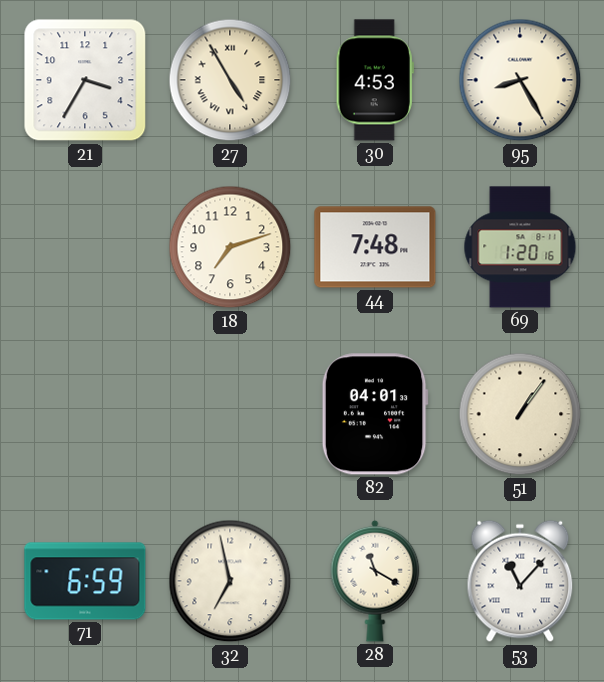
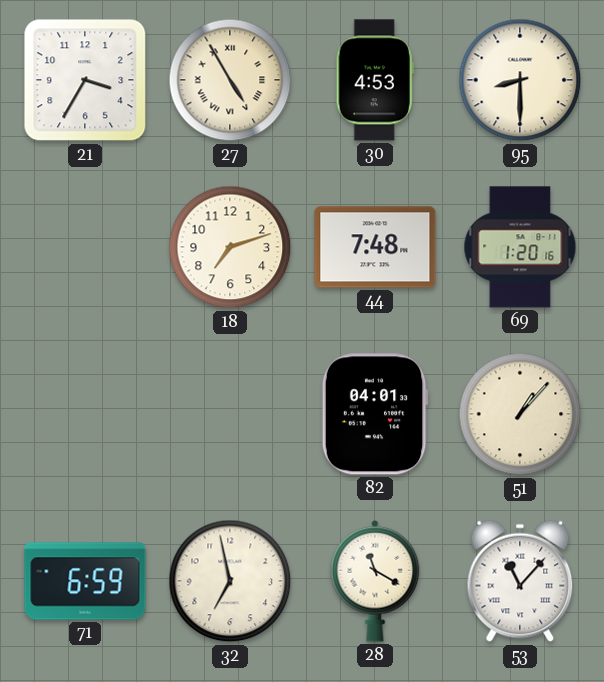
95: 8:25 -> 8:30 (520, 80)
51: 1:06 -> 1:07 (520, 414)
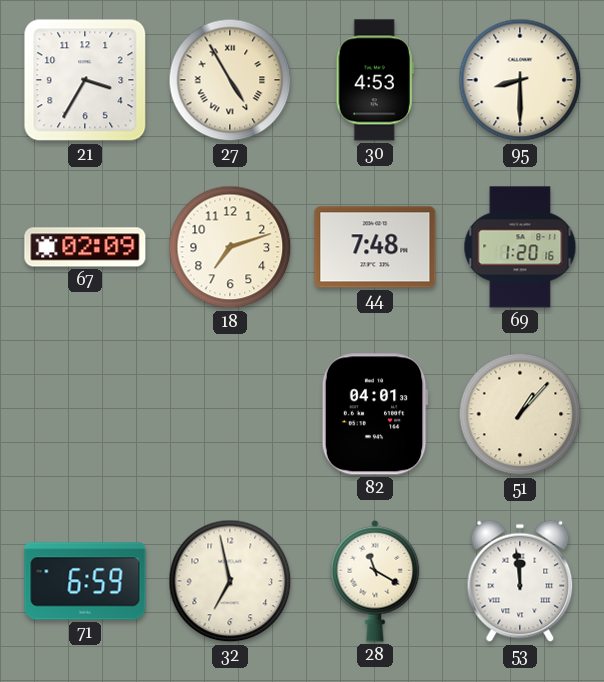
67: none -> 02:09 (85, 247)
53: 11:07 -> 11:59 (520, 581)
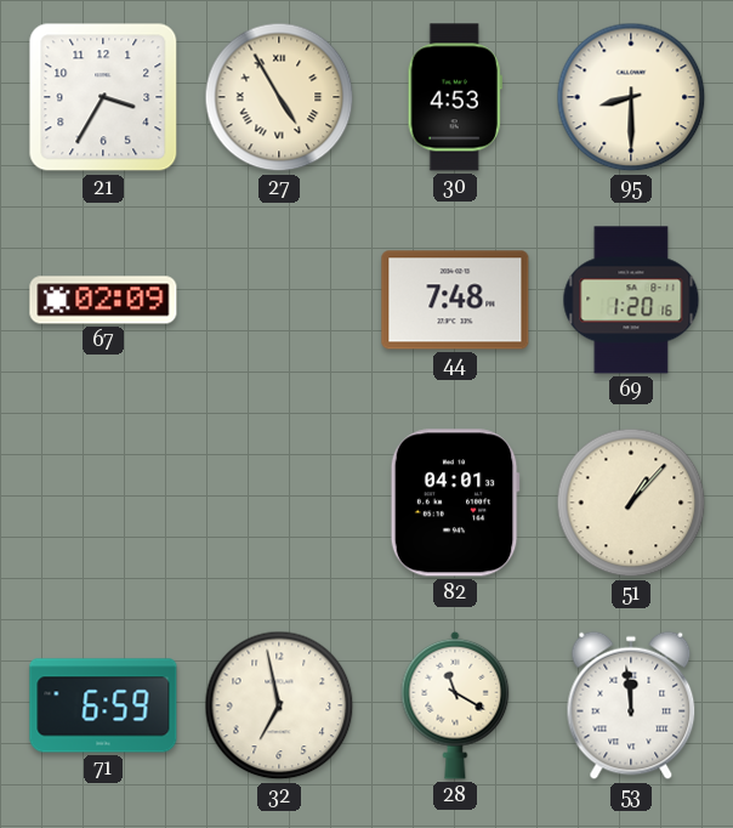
18: 7:12 -> none (230, 247)
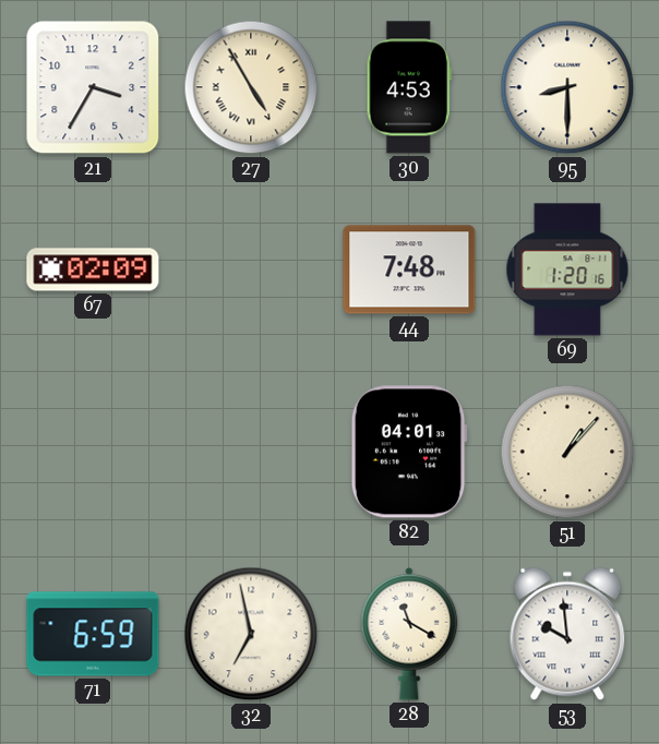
53: 11:59 -> 9:59 (567, 634)
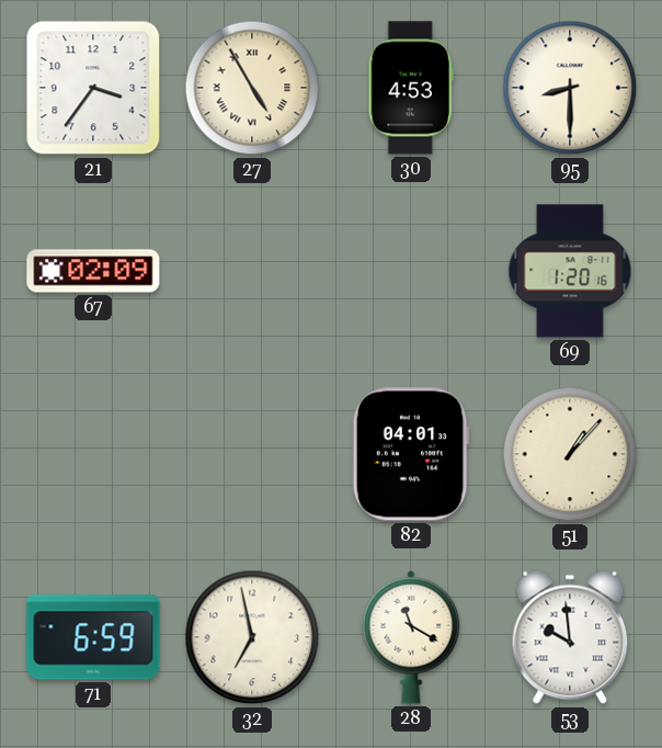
21: 3:35 -> 3:36 (93, 88)
44: 7:48 -> none (409, 269)
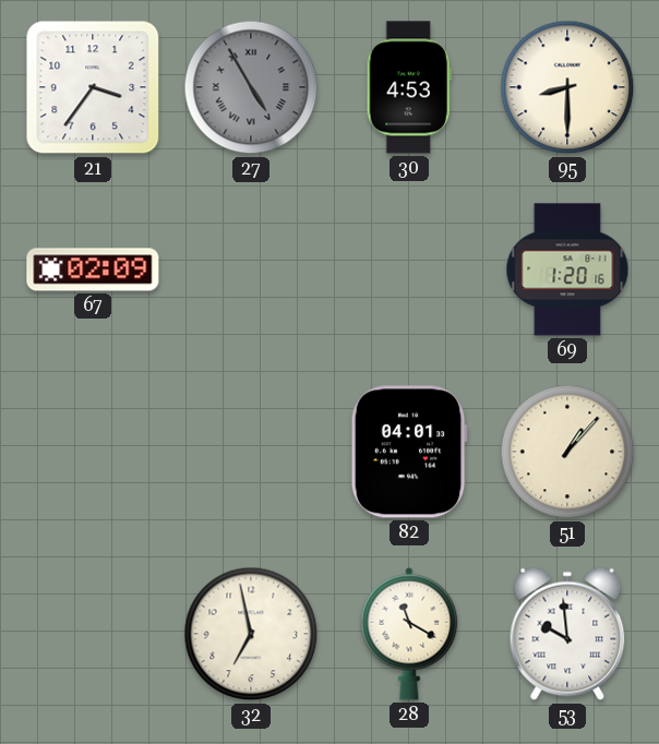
27 dial: cream -> grey (251, 87)
71: 6:59 -> none (93, 637)
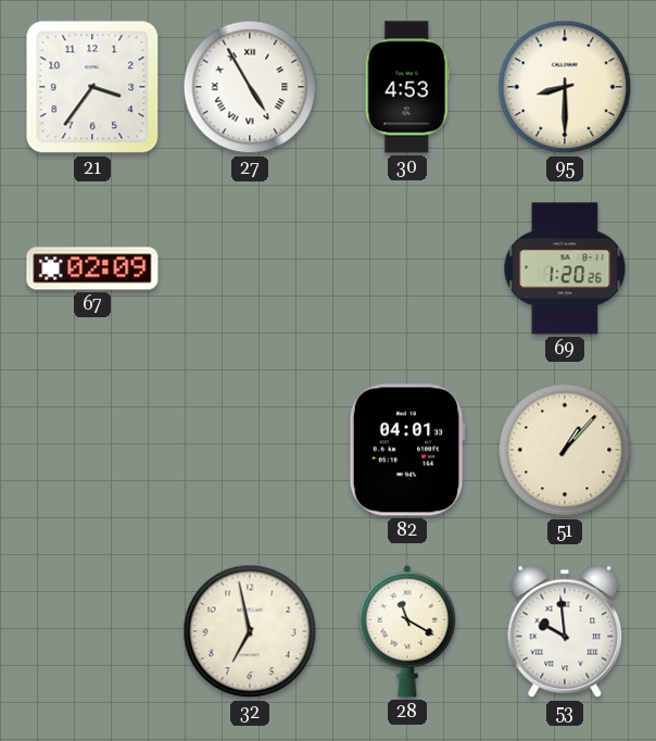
27 dial: grey -> white (250, 87)
69: 1:20:16 -> 1:20:26 (565, 268)
